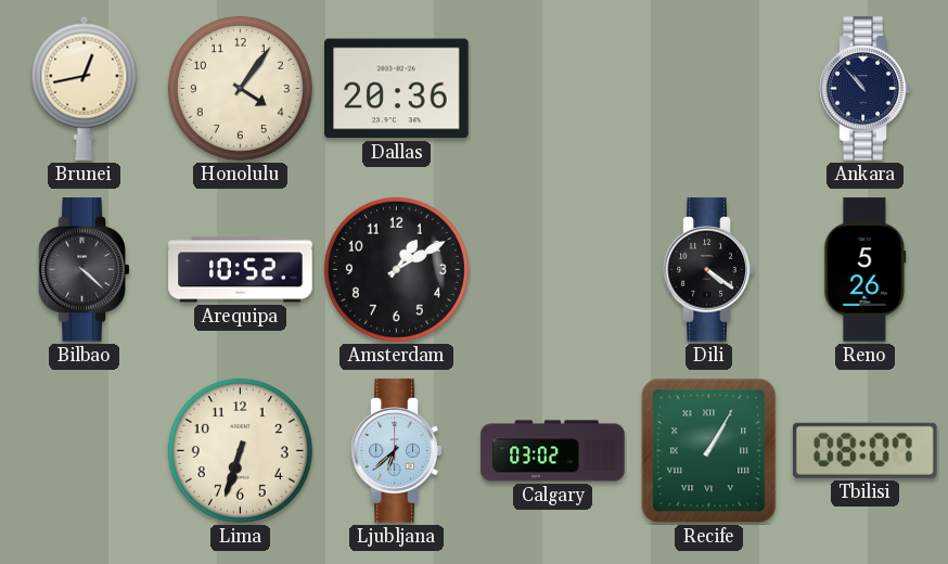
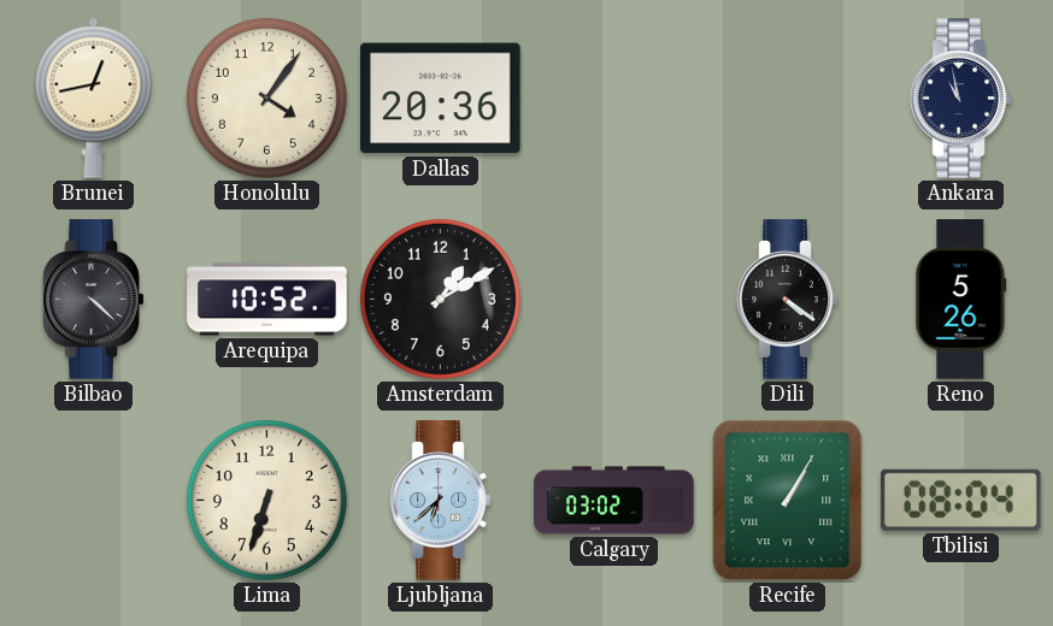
Ankara: 10:53 -> 10:58 (961, 99)
Tbilisi: 08:07 -> 08:04 (960, 500)
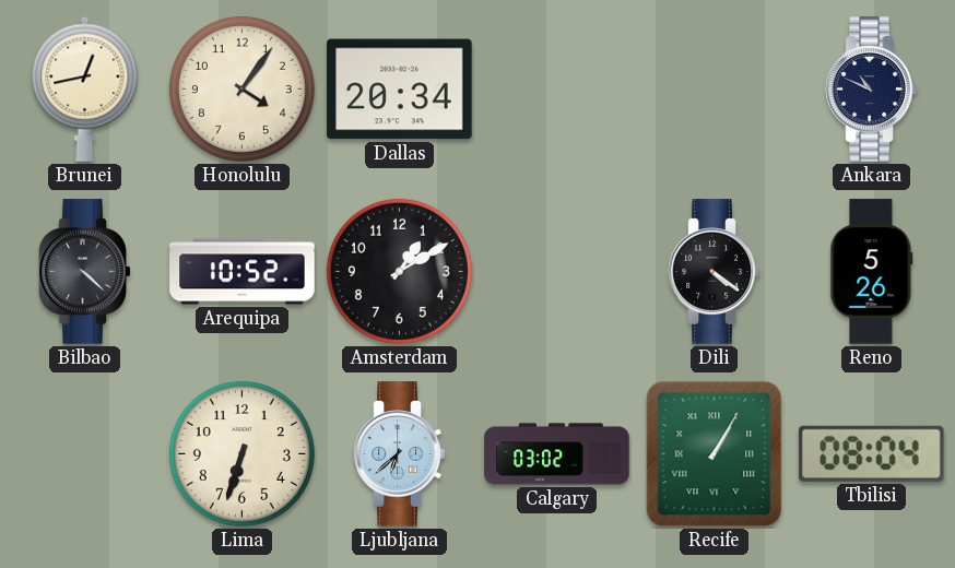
Dallas: 20:36 -> 20:34 (400, 90)
Ankara: 10:58 -> 10:49 (872, 90)
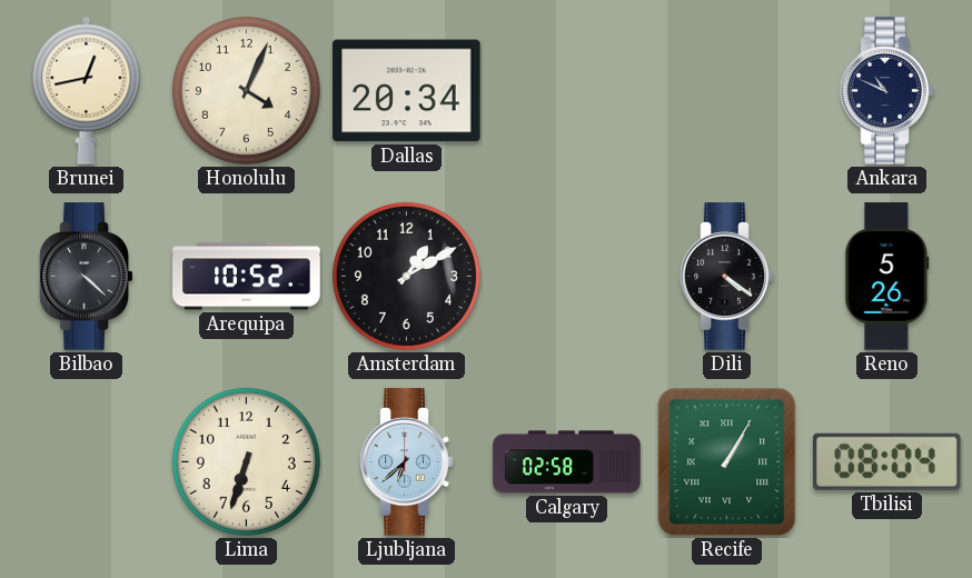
Honolulu: 4:06 -> 4:04 (246, 90)
Calgary: 03:02 -> 02:58 (567, 462)
